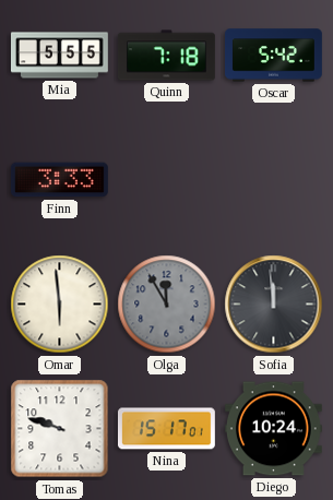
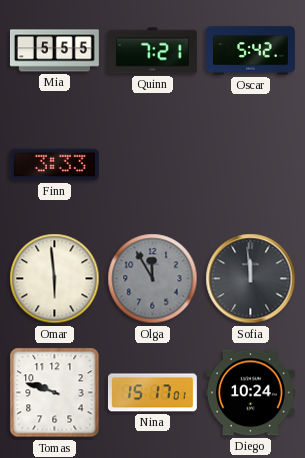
Quinn: 7:18 -> 7:21 (152, 51)
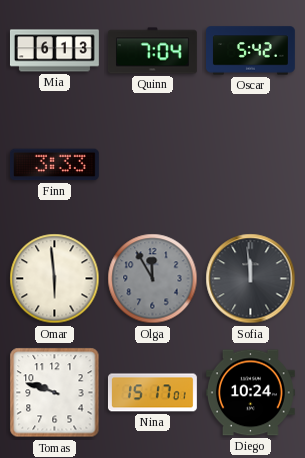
Mia: 5:55 -> 6:13 (54, 51)
Quinn: 7:21 -> 7:04 (152, 51)
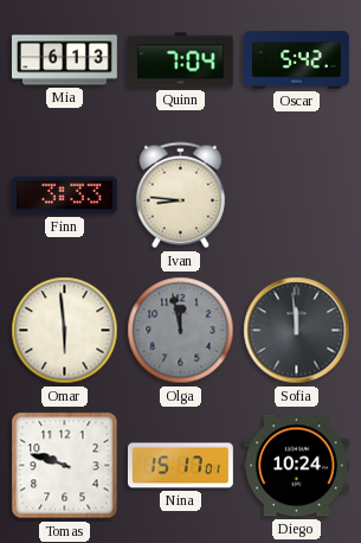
Ivan: none -> 8:46 (180, 196)
Olga: 11:55 -> 11:58 (181, 331)
